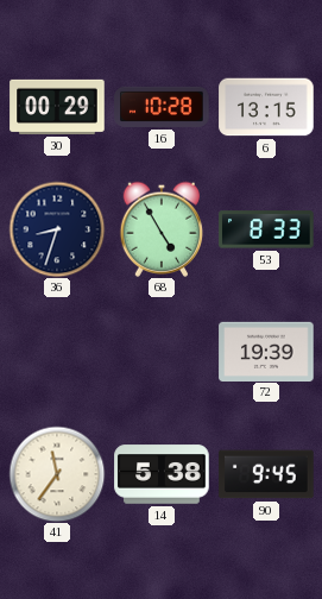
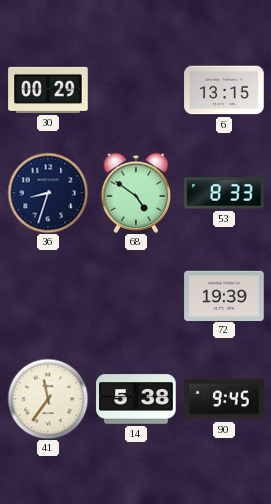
16: 10:28 -> none (162, 107)
68: 4:55 -> 4:51 (136, 193)
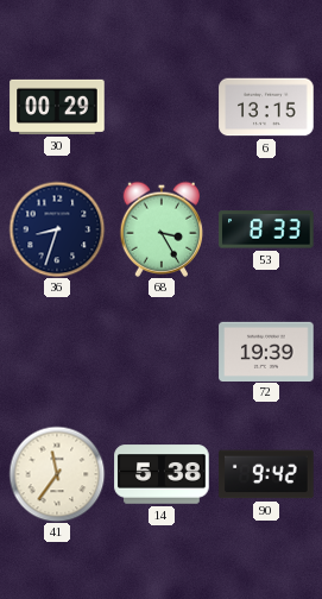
68: 4:51 -> 3:25 (162, 229)
90: 9:45 -> 9:42 (266, 474)
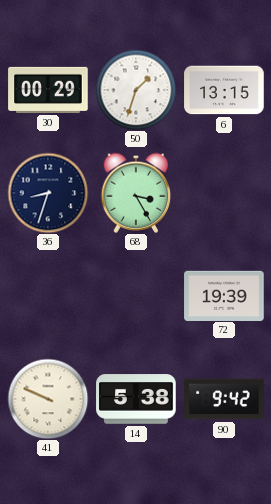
50: none -> 1:33 (136, 90)
53: 8:33 -> none (266, 229)
41: 11:36 -> 9:49 (48, 399)
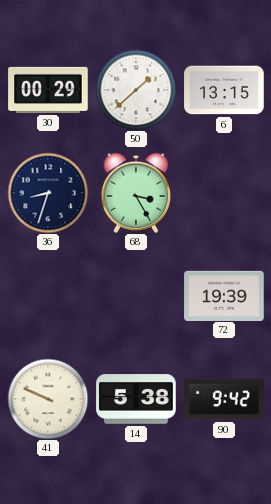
50: 1:33 -> 1:38 (136, 90)
